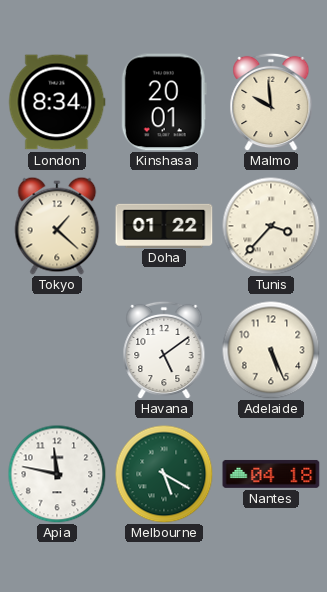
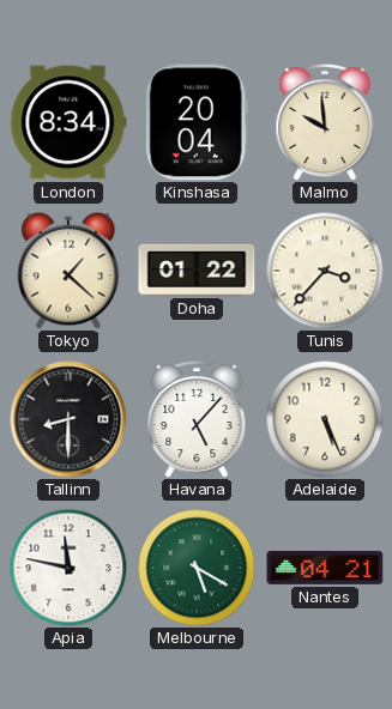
Kinshasa: 20:01 -> 20:04 (197, 122)
Tallinn: none -> 8:30 (68, 419)
Havana: 5:09 -> 5:07 (197, 419)
Nantes: 04:18 -> 04:21 (325, 568)
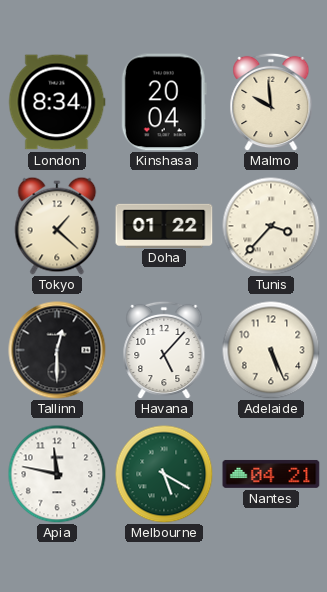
Tallinn: 8:30 -> 12:30 (57, 350)
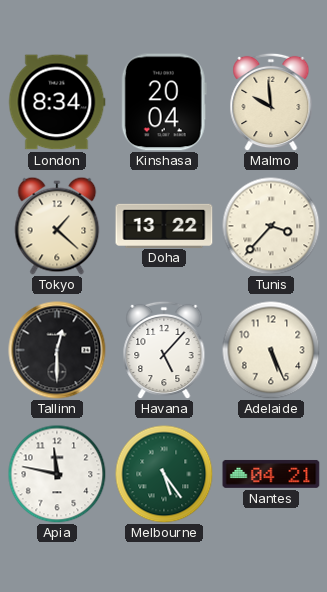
Doha: 01:22 -> 13:22 (164, 225)
Melbourne: 5:20 -> 5:24 (164, 474)
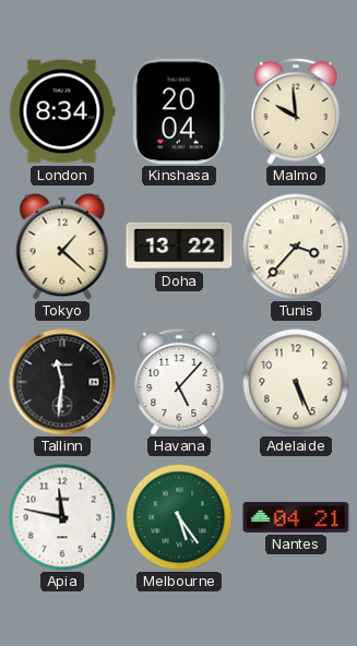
Tallinn: 12:30 -> 11:31 (62, 382)
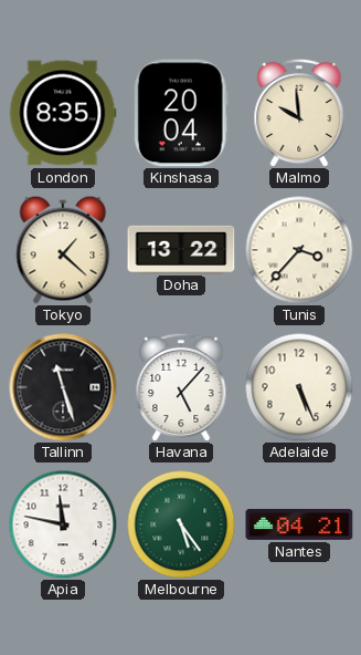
London: 8:34 -> 8:35 (63, 113)
Tallinn: 11:31 -> 11:27 (63, 387)
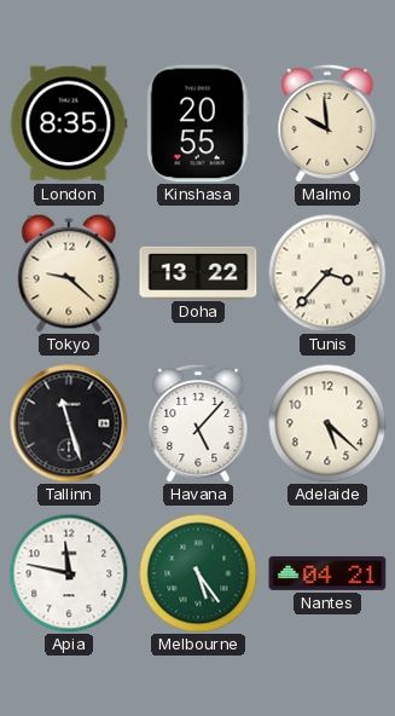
Kinshasa: 20:04 -> 20:55 (198, 123)
Tokyo: 1:22 -> 9:22 (69, 273)
Adelaide: 5:26 -> 5:22 (327, 423)
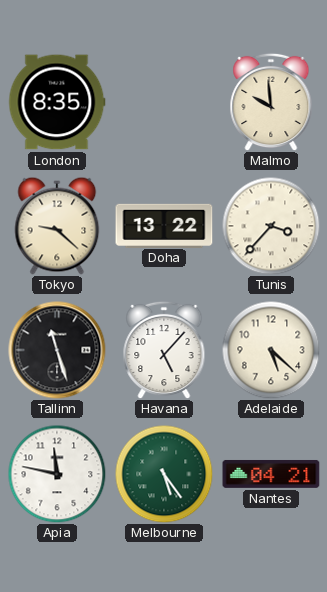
Kinshasa: 20:55 -> none (198, 123)
